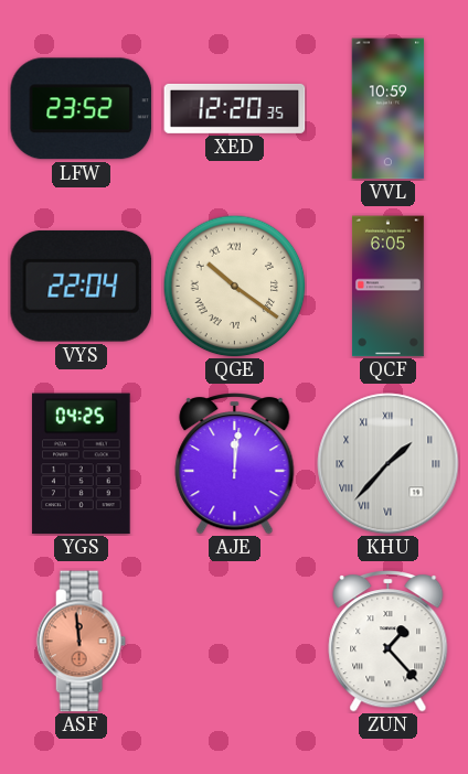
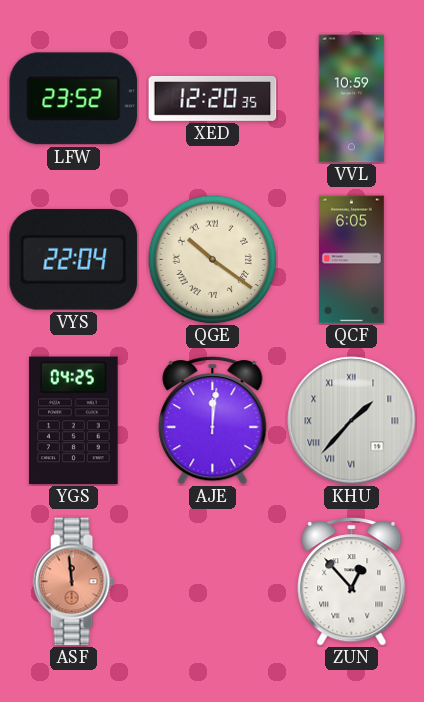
ZUN: 1:23 -> 12:53 (352, 582)
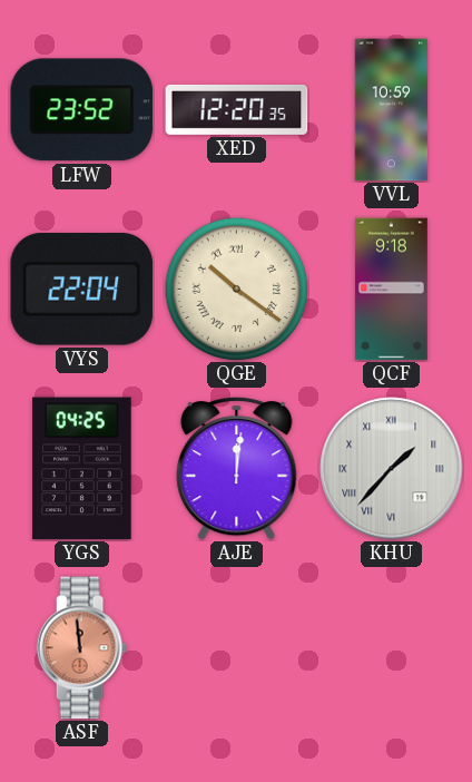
QCF: 6:05 -> 9:18 (391, 290)
ZUN: 12:53 -> none (352, 582)
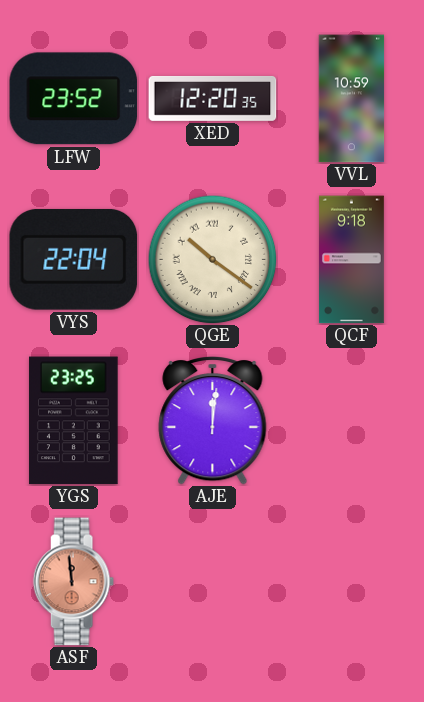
YGS: 04:25 -> 23:25 (74, 421)
KHU: 1:37 -> none (392, 469)
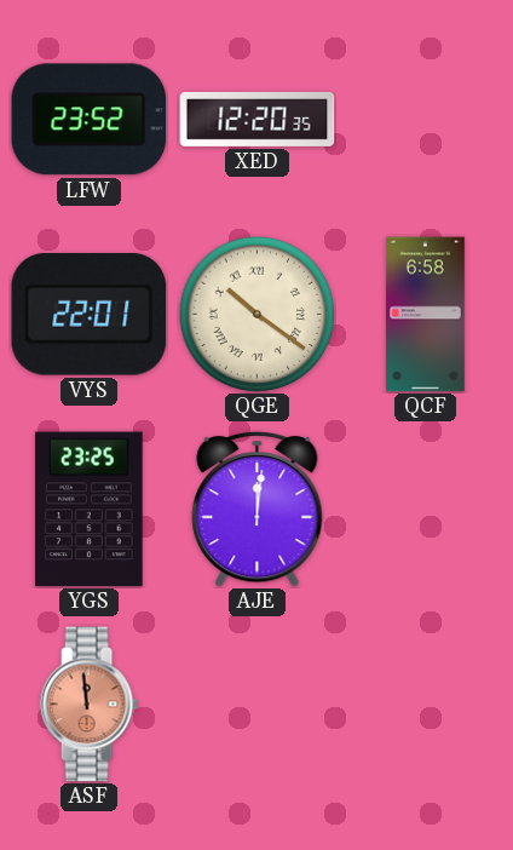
VVL: 10:59 -> none (352, 99)
VYS: 22:04 -> 22:01 (90, 314)
QCF: 9:18 -> 6:58 (425, 315)
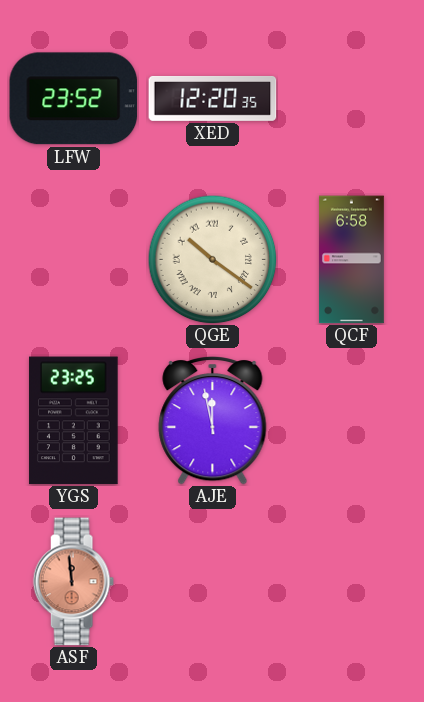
VYS: 22:01 -> none (90, 314)
AJE: 12:01 -> 11:58 (213, 421)
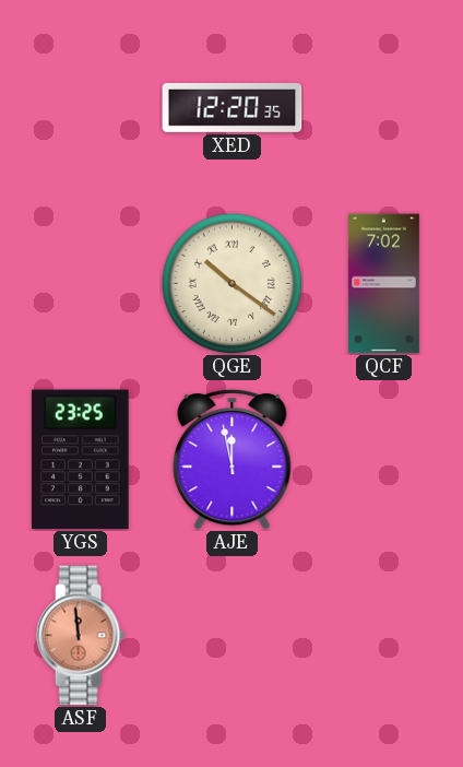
LFW: 23:52 -> none (74, 99)
QCF: 6:58 -> 7:02 (383, 284)
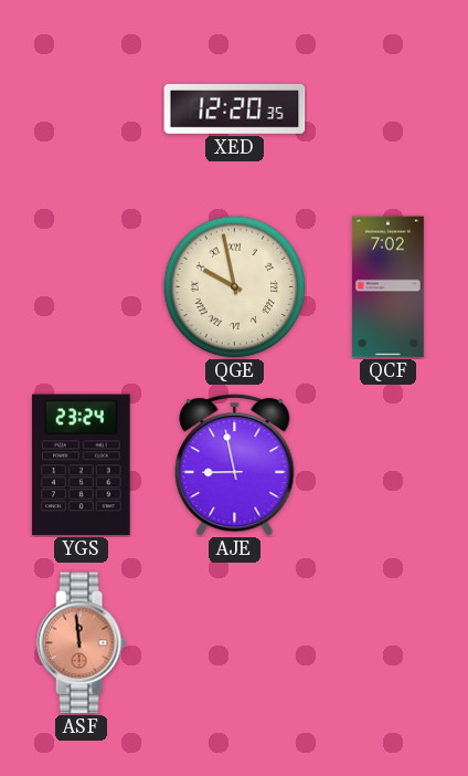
QGE: 10:21 -> 9:58 (234, 286)
YGS: 23:25 -> 23:24 (82, 465)
AJE: 11:58 -> 8:58 (235, 465)
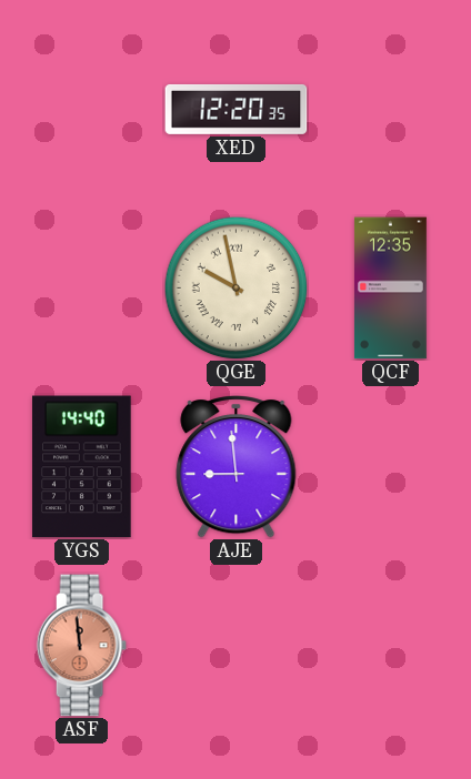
QCF: 7:02 -> 12:35 (390, 289)
YGS: 23:24 -> 14:40 (82, 467)
AJE: 8:58 -> 8:59 (237, 467)
